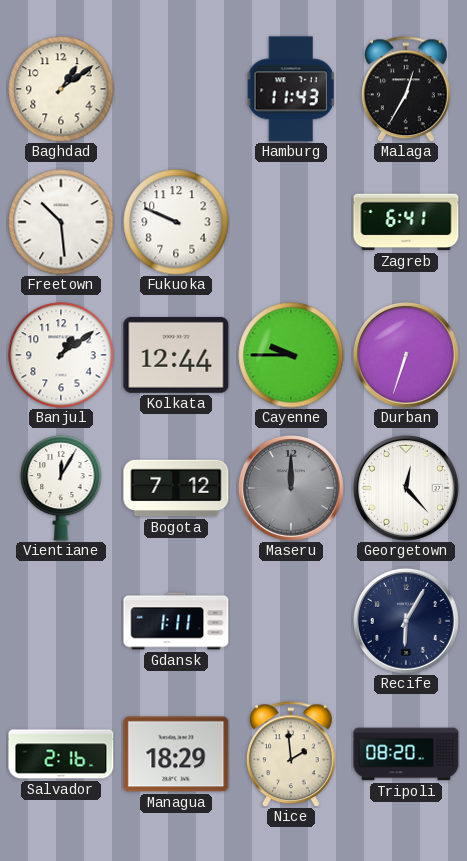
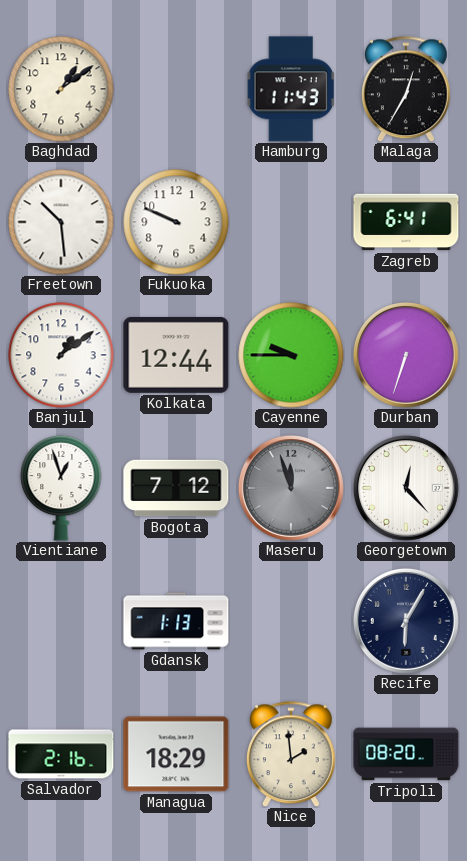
Vientiane: 12:05 -> 12:57 (61, 488)
Maseru: 12:00 -> 11:57 (291, 488)
Gdansk: 1:11 -> 1:13 (176, 621)
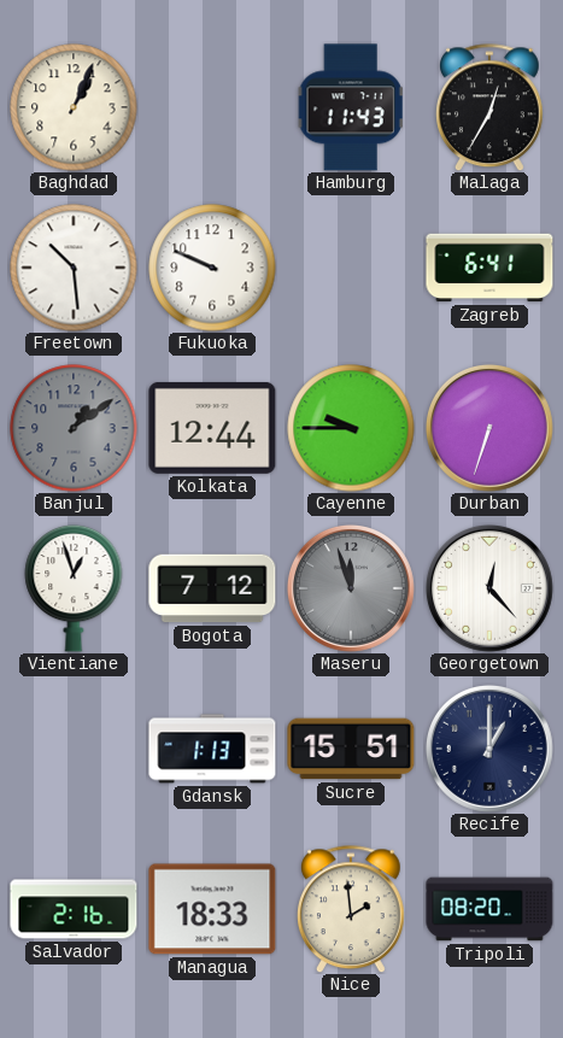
Baghdad: 1:09 -> 1:04 (74, 107)
Banjul dial: white -> grey (74, 428)
Sucre: none -> 15:51 (351, 749)
Recife: 6:05 -> 1:00 (489, 749)
Managua: 18:29 -> 18:33 (212, 909)
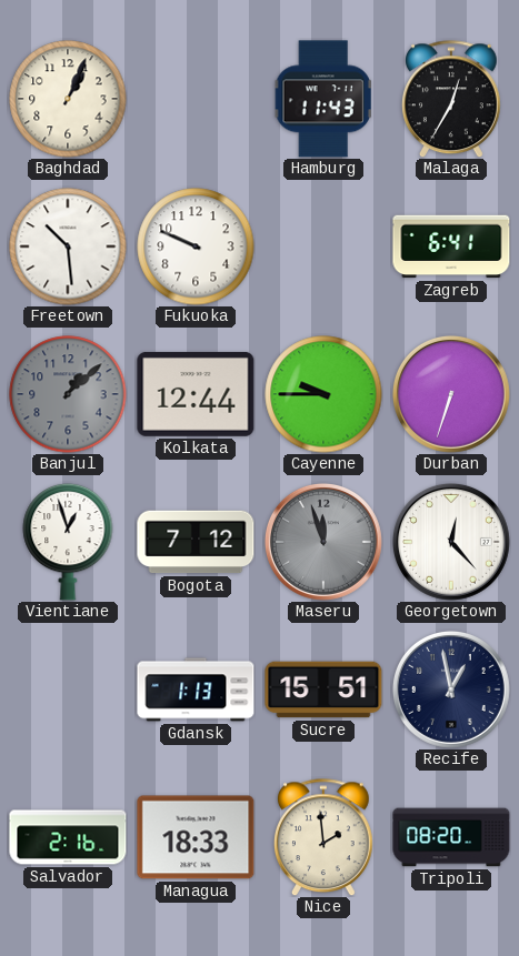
Banjul: 1:09 -> 1:08 (68, 394)
Recife: 1:00 -> 12:58 (451, 690)
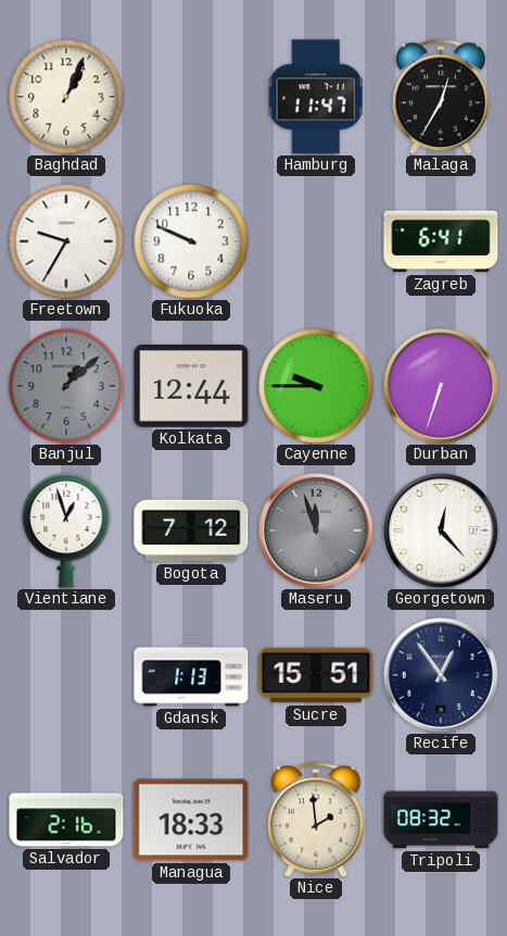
Hamburg: 11:43 -> 11:47 (316, 97)
Freetown: 10:29 -> 9:35 (66, 241)
Recife: 12:58 -> 12:54 (441, 675)
Tripoli: 08:20 -> 08:32 (441, 820)
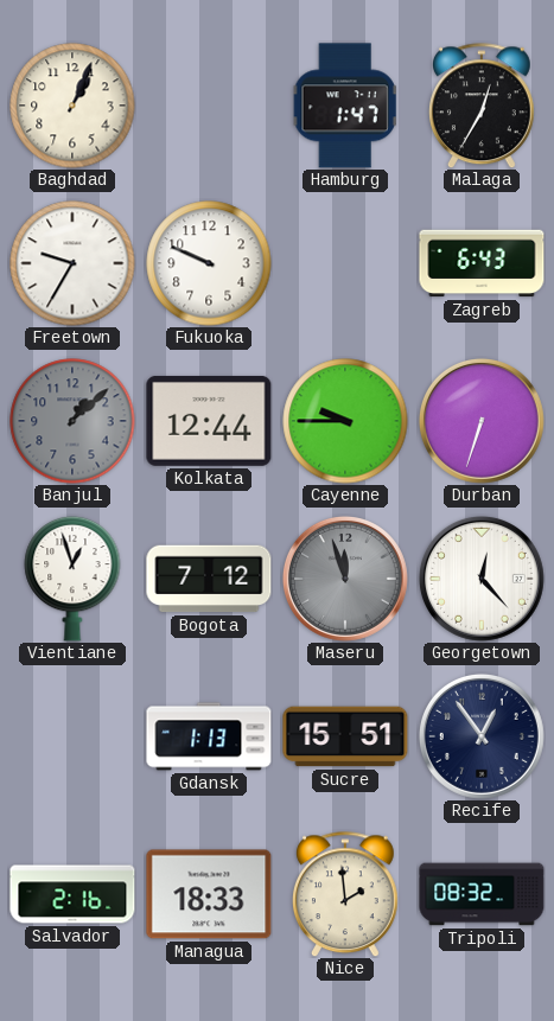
Hamburg: 11:47 -> 1:47 (345, 106)
Zagreb: 6:41 -> 6:43 (482, 263)
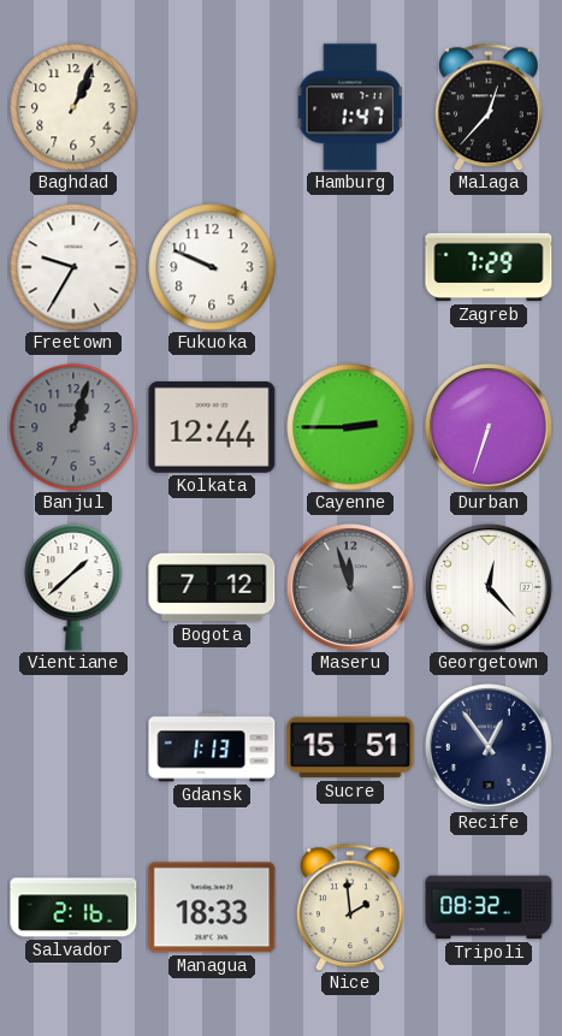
Malaga: 12:35 -> 12:37 (490, 107)
Zagreb: 6:43 -> 7:29 (489, 267)
Banjul: 1:08 -> 1:03 (73, 427)
Cayenne: 9:45 -> 2:45 (350, 427)
Vientiane: 12:57 -> 1:38 (73, 587)
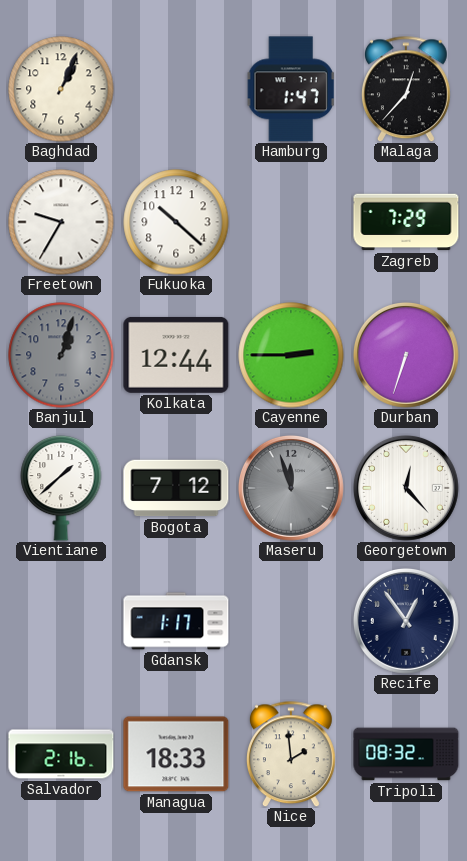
Fukuoka: 9:49 -> 10:22 (176, 222)
Gdansk: 1:13 -> 1:17 (176, 621)
Sucre: 15:51 -> none (350, 747)
